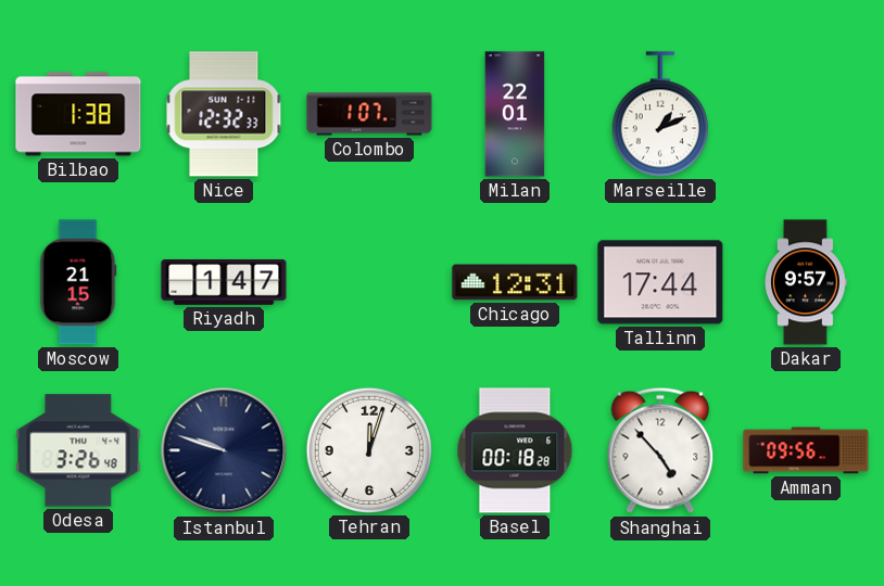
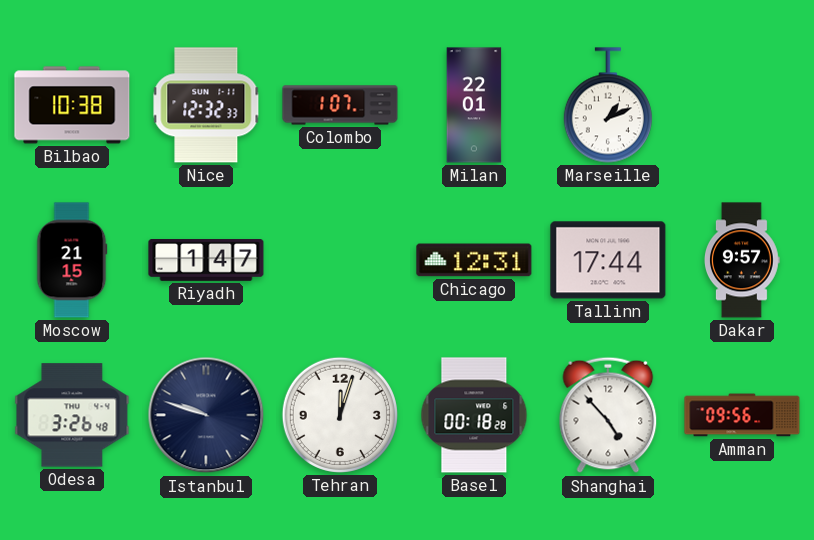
Bilbao: 1:38 -> 10:38 (72, 105)
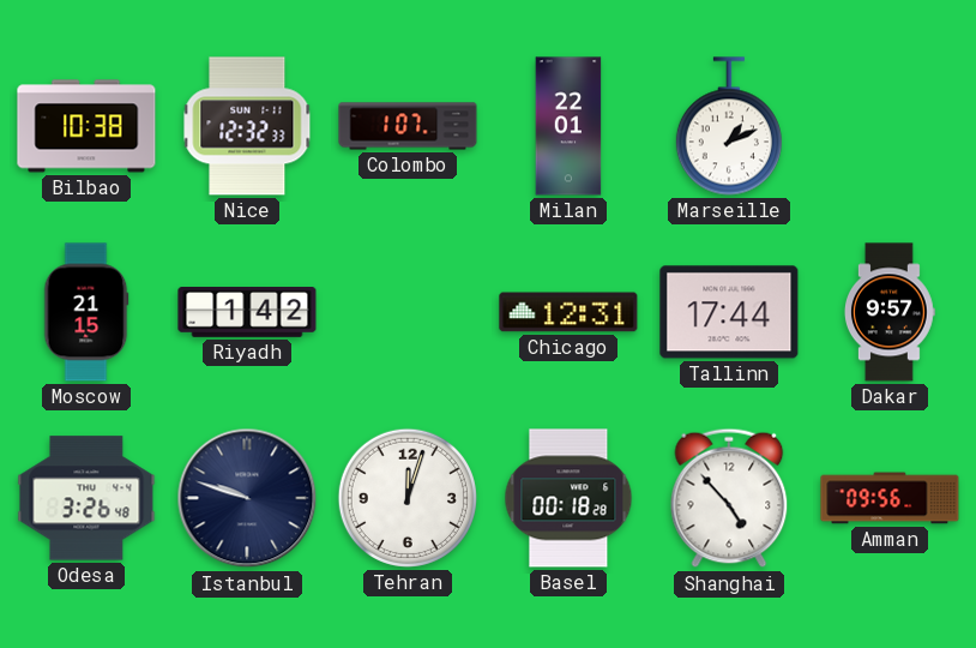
Riyadh: 1:47 -> 1:42 (247, 313)
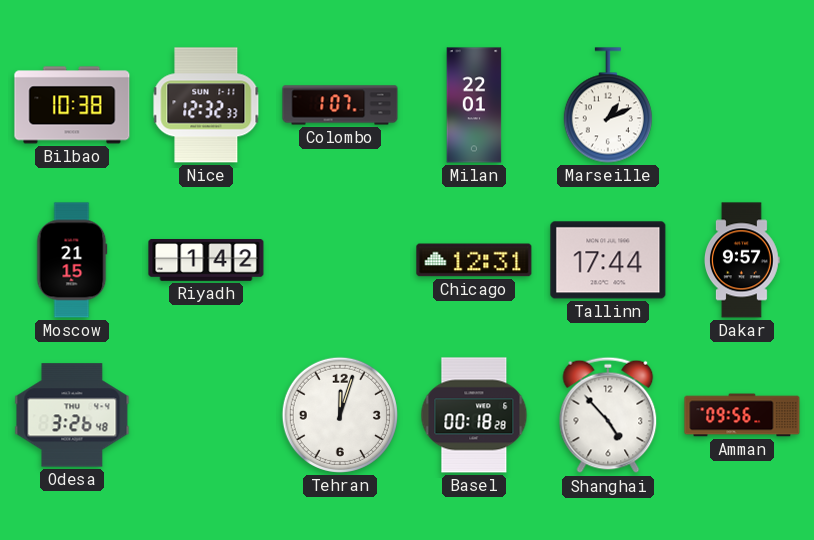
Istanbul: 9:48 -> none (247, 498)
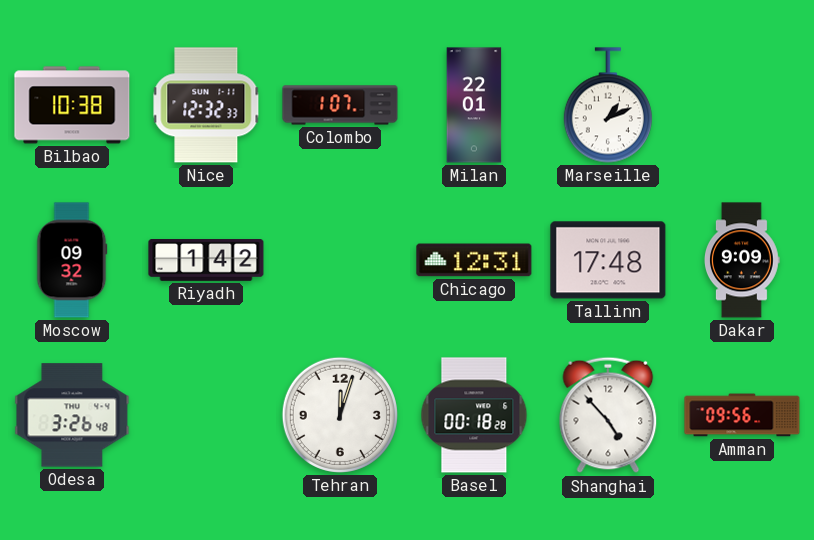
Moscow: 21:15 -> 09:32 (72, 260)
Tallinn: 17:44 -> 17:48 (608, 260)
Dakar: 9:57 -> 9:09 (742, 260)
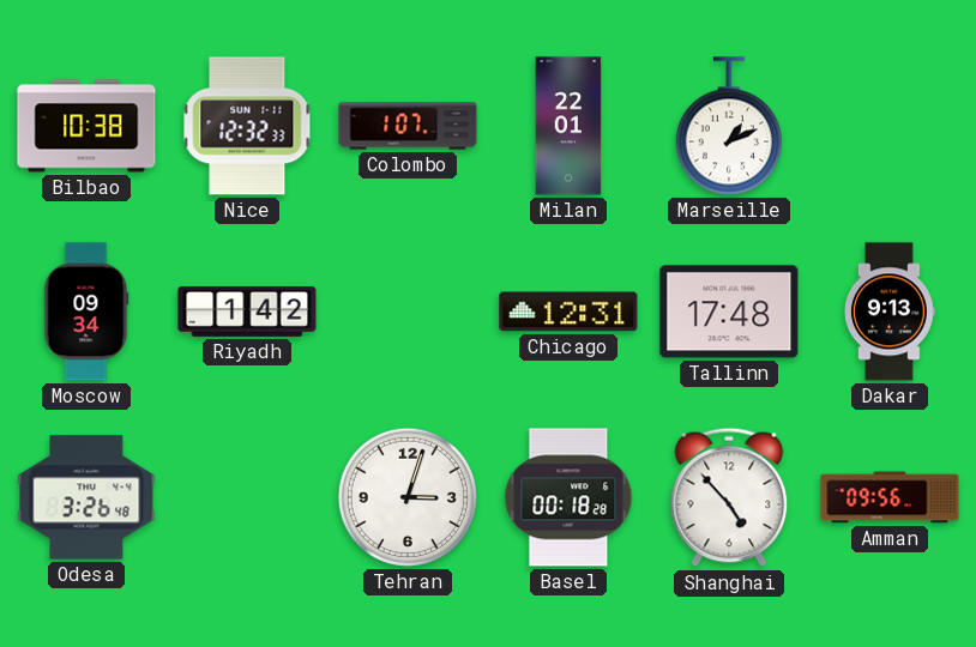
Moscow: 09:32 -> 09:34 (86, 312)
Dakar: 9:09 -> 9:13 (890, 312)
Tehran: 12:03 -> 3:03 (408, 497)
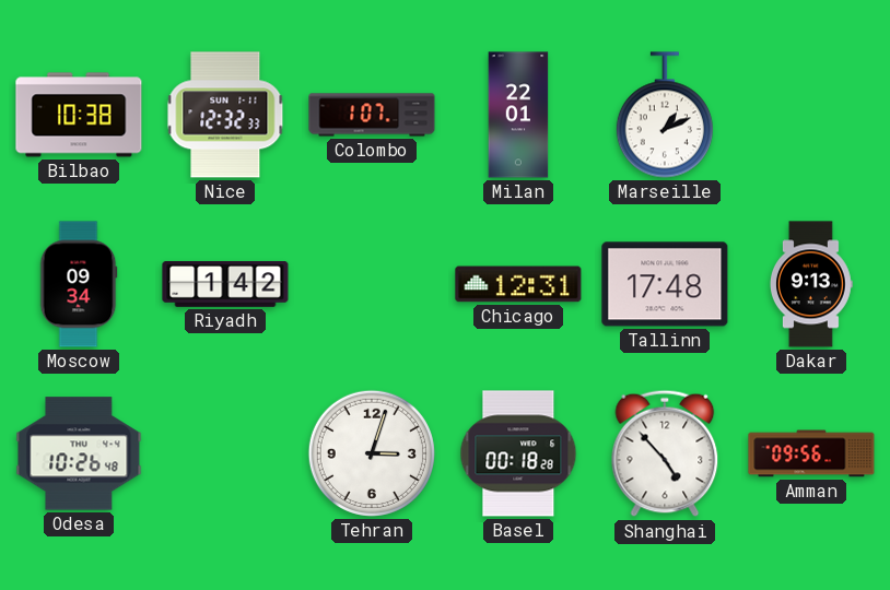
Odesa: 3:26 -> 10:26 (79, 453)
